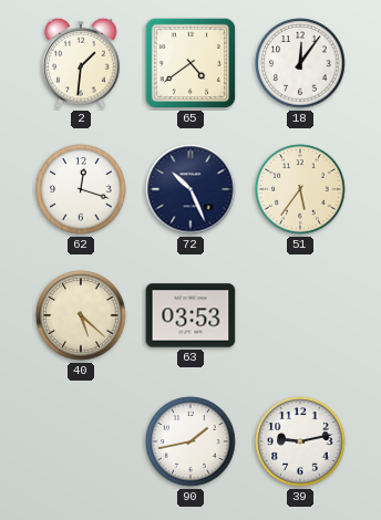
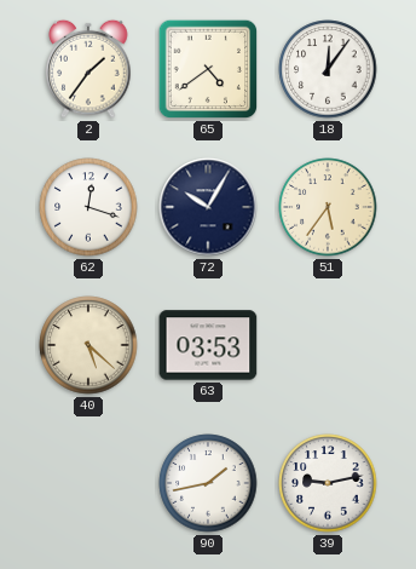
2: 1:31 -> 1:36 (88, 69)
72: 10:26 -> 10:05 (208, 207)
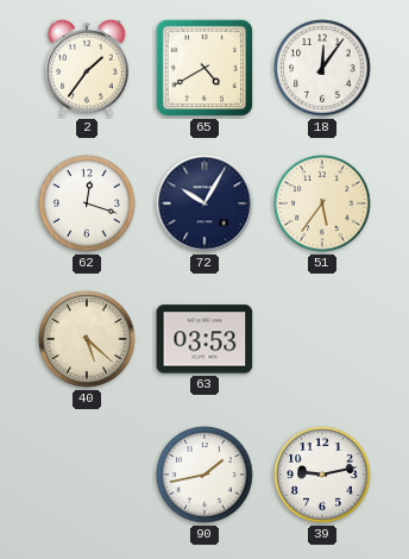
65: 4:39 -> 4:40 (204, 68)
